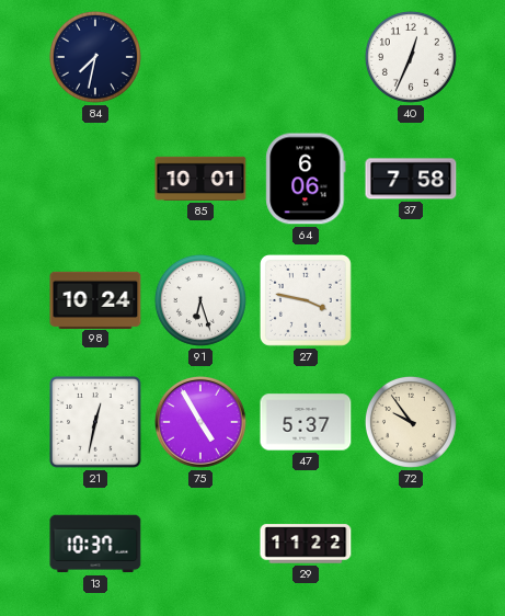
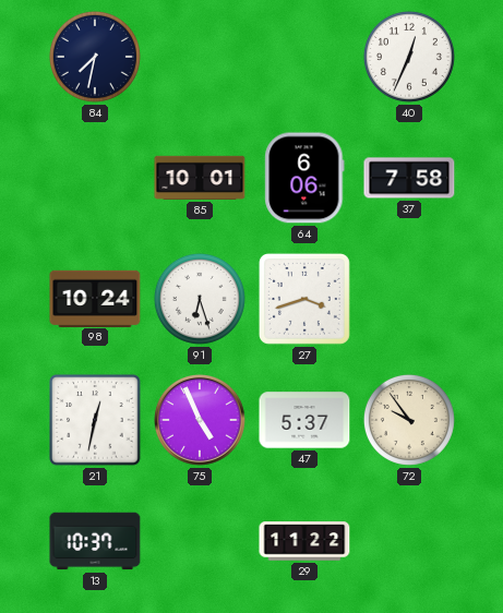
27: 3:47 -> 3:42 (304, 299)
75: 4:55 -> 4:56 (201, 421)
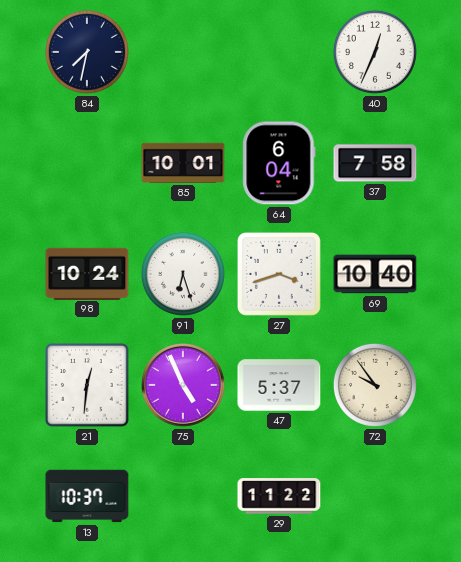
64: 6:06 -> 6:04 (279, 163)
69: none -> 10:40 (375, 274)
21: 12:32 -> 12:31 (87, 385)
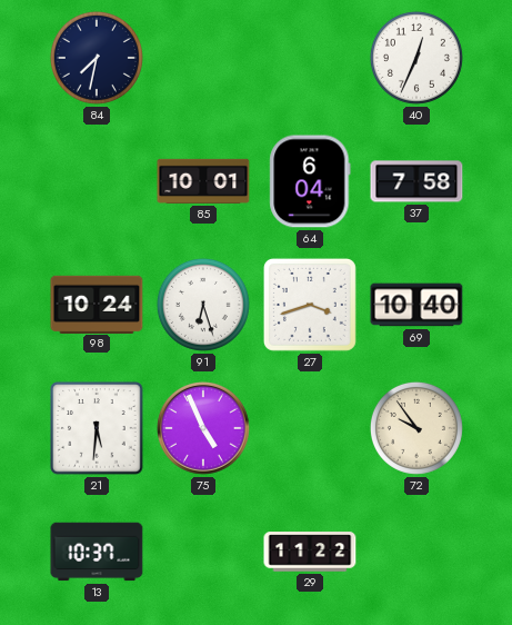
21: 12:31 -> 5:31 (97, 428)
47: 5:37 -> none (279, 385)
